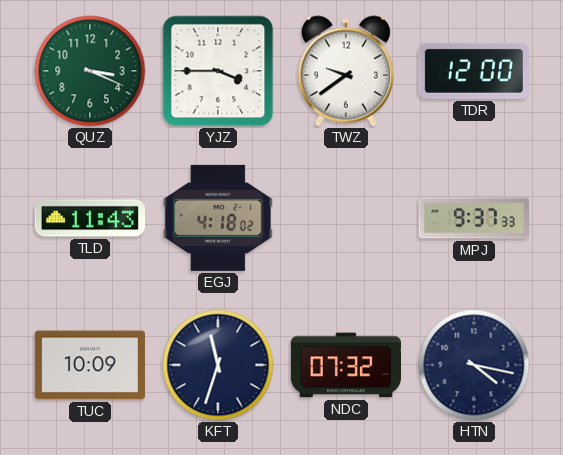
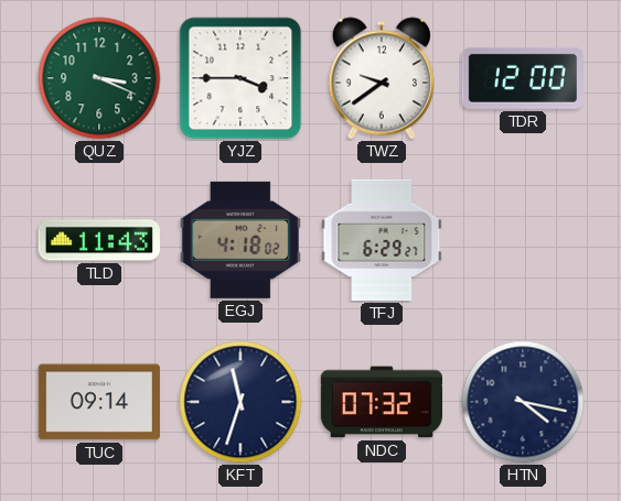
TFJ: none -> 6:29 (382, 240)
MPJ: 9:37 -> none (473, 218)
TUC: 10:09 -> 09:14 (99, 402)
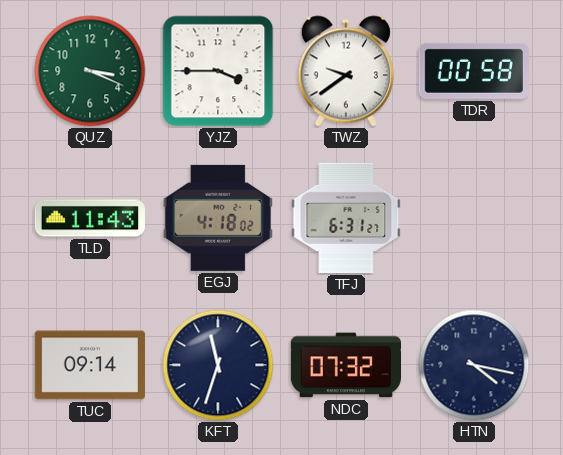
TDR: 12:00 -> 00:58 (474, 71)
TFJ: 6:29 -> 6:31 (346, 218)
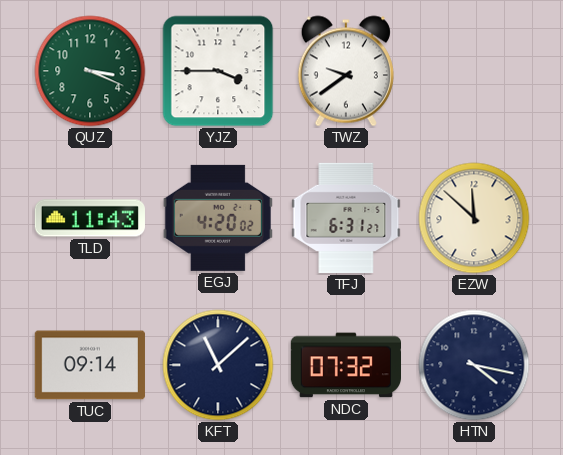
TDR: 00:58 -> none (474, 71)
EGJ: 4:18 -> 4:20 (218, 218)
EZW: none -> 11:52 (474, 218)
KFT: 11:33 -> 11:08 (218, 365)
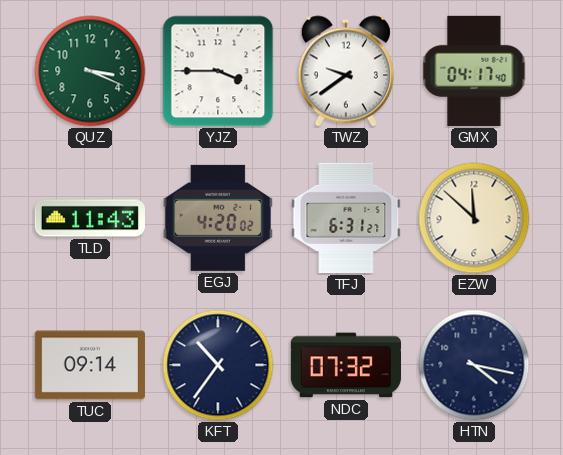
GMX: none -> 04:17 (474, 71)
KFT: 11:08 -> 10:36 (218, 365)
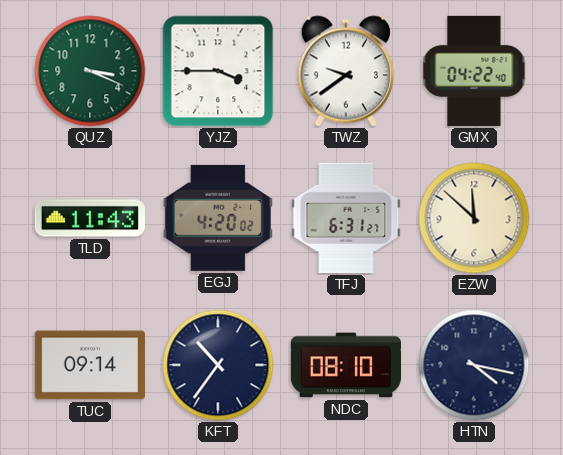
GMX: 04:17 -> 04:22 (474, 71)
NDC: 07:32 -> 08:10 (345, 365)
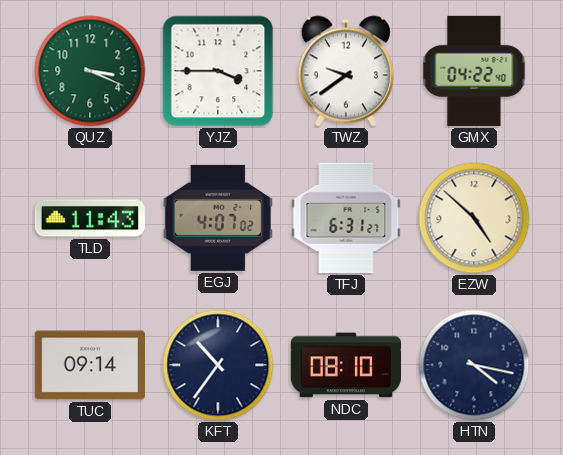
EGJ: 4:20 -> 4:07 (218, 218)
EZW: 11:52 -> 4:52 (474, 218)
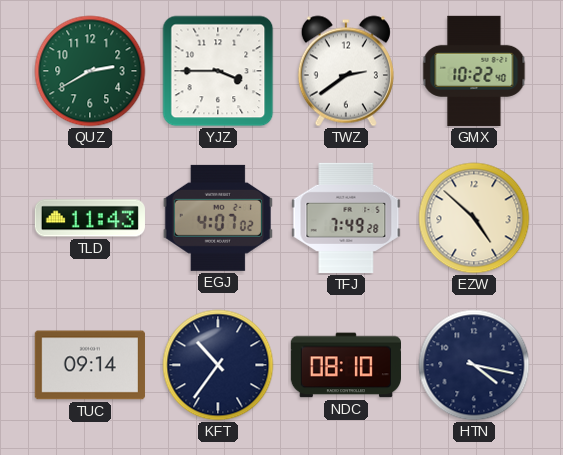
QUZ: 3:19 -> 2:40 (90, 71)
TWZ: 9:39 -> 2:39 (346, 71)
GMX: 04:22 -> 10:22 (474, 71)
TFJ: 6:31 -> 7:49 (346, 218)
